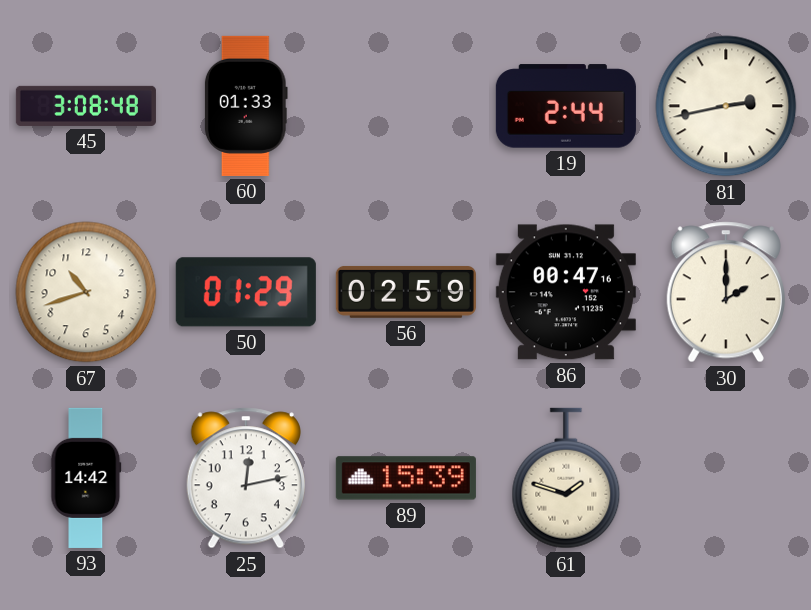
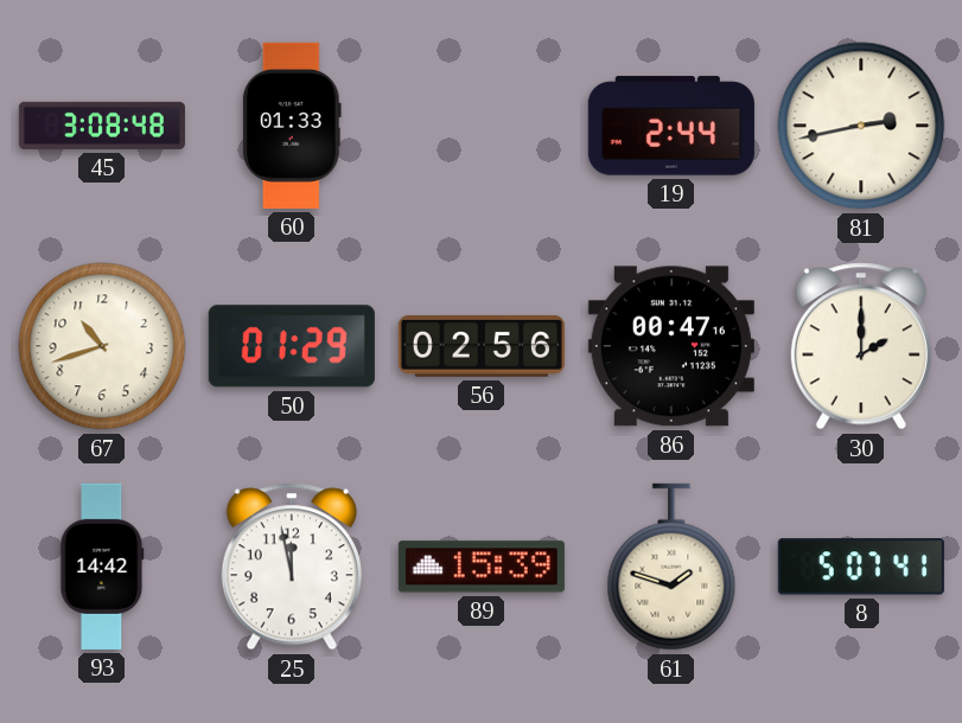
56: 02:59 -> 02:56 (482, 346)
25: 12:13 -> 11:58 (292, 567)
8: none -> 5:07 (861, 567)
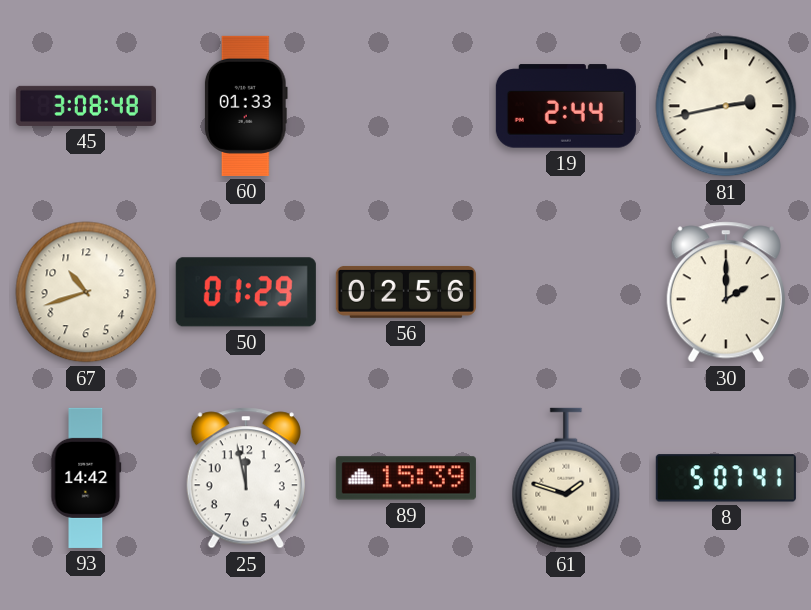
86: 00:47 -> none (671, 346)
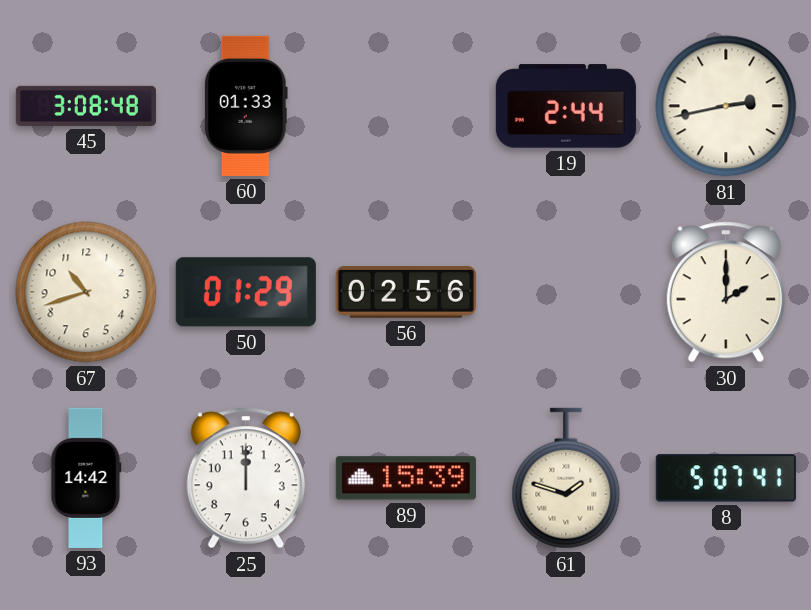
25: 11:58 -> 12:00 (246, 478)
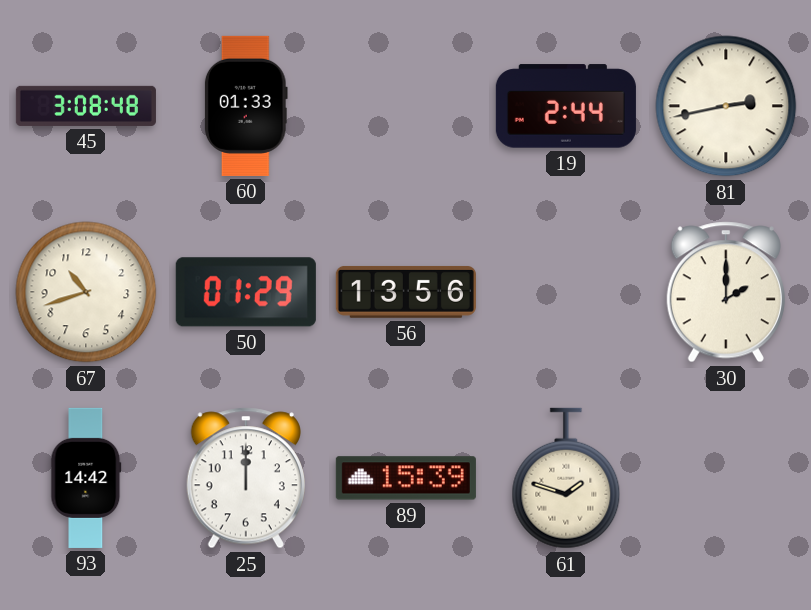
56: 02:56 -> 13:56 (406, 292)
8: 5:07 -> none (726, 478)
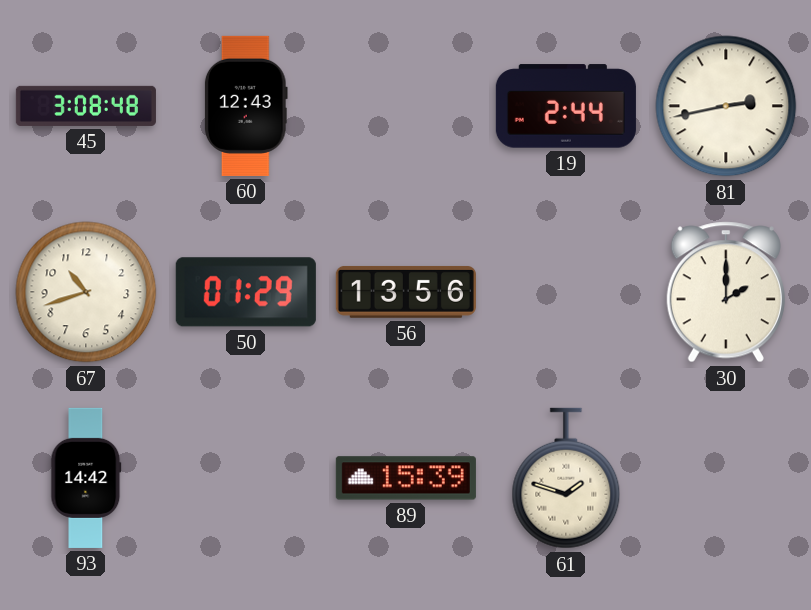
60: 01:33 -> 12:43 (246, 106)
25: 12:00 -> none (246, 478)
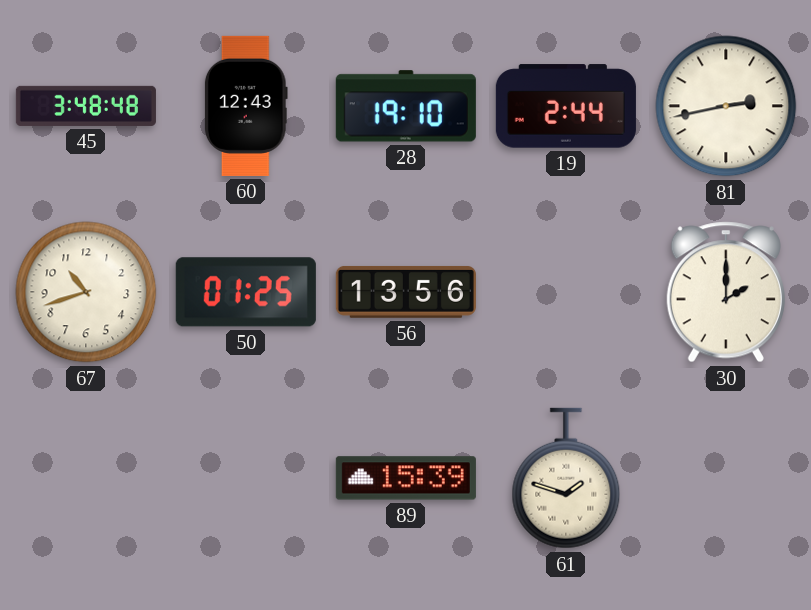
45: 3:08 -> 3:48 (86, 106)
28: none -> 19:10 (406, 106)
50: 01:29 -> 01:25 (246, 292)
93: 14:42 -> none (86, 478)
